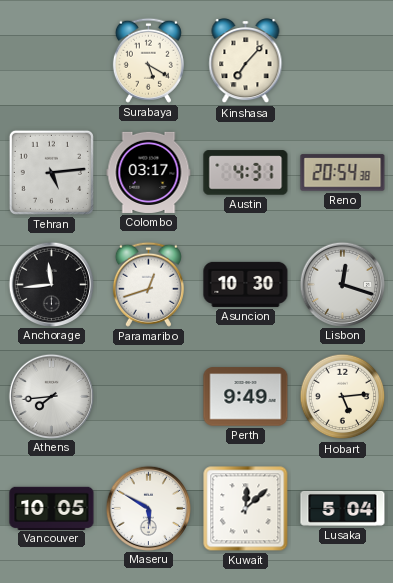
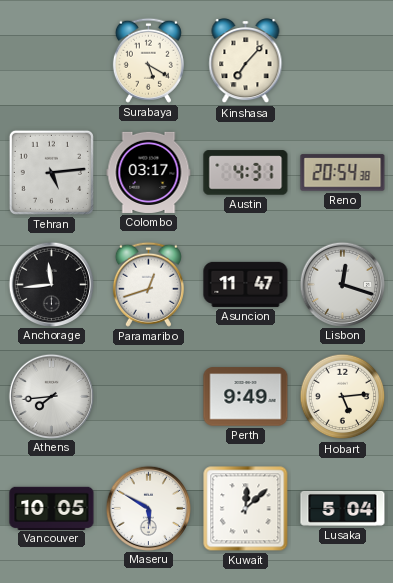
Asuncion: 10:30 -> 11:47 (246, 284)
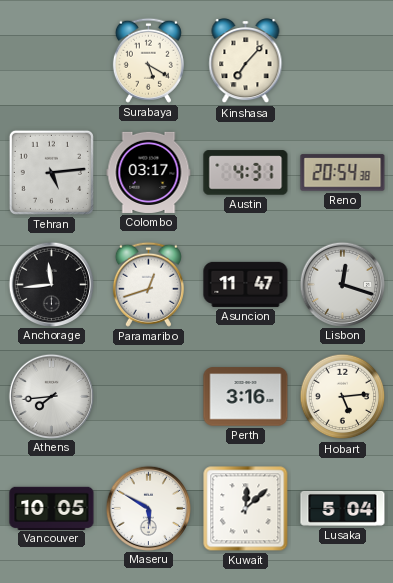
Perth: 9:49 -> 3:16 (246, 397)
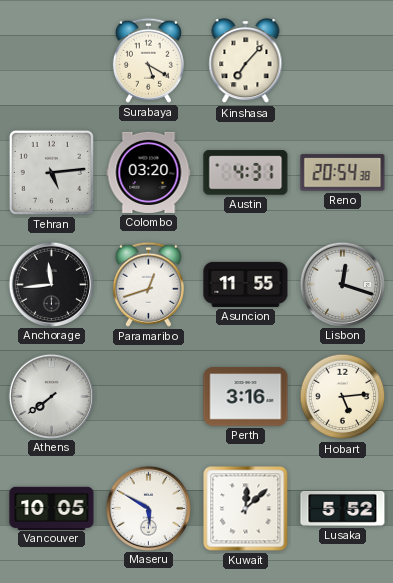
Colombo: 03:17 -> 03:20 (149, 172)
Asuncion: 11:47 -> 11:55 (246, 284)
Athens: 7:44 -> 7:39 (51, 396)
Lusaka: 5:04 -> 5:52 (343, 508)
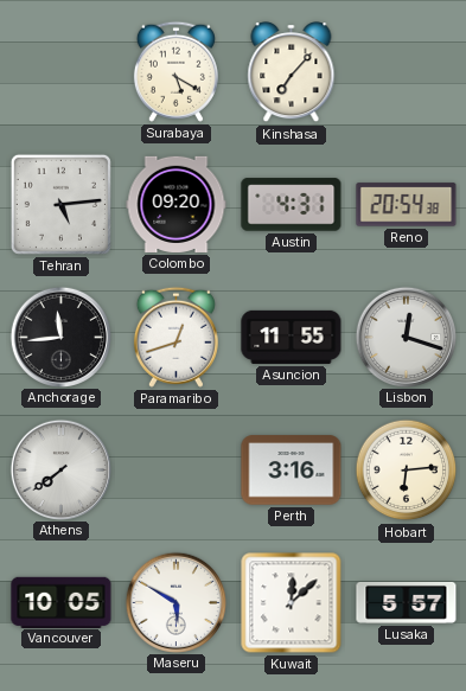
Colombo: 03:20 -> 09:20 (177, 204)
Hobart: 5:14 -> 6:14 (407, 471)
Lusaka: 5:52 -> 5:57 (407, 602)
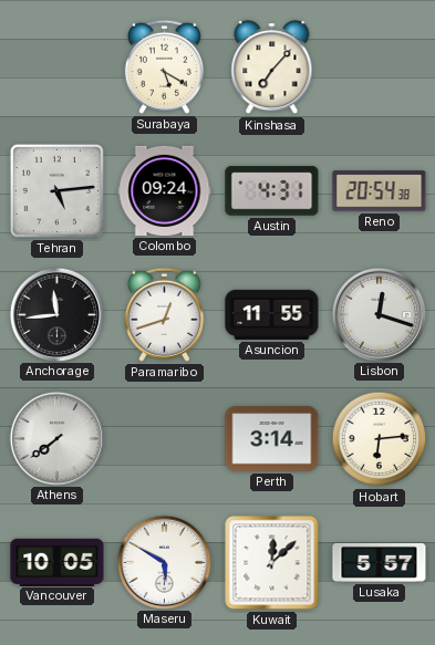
Colombo: 09:20 -> 09:24 (165, 190)
Perth: 3:16 -> 3:14 (272, 439)
